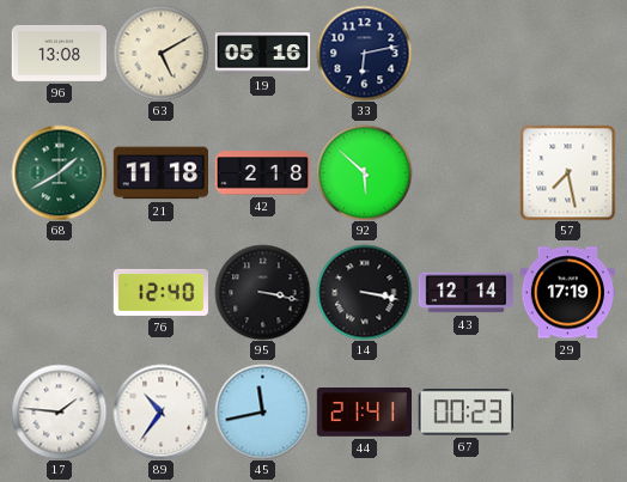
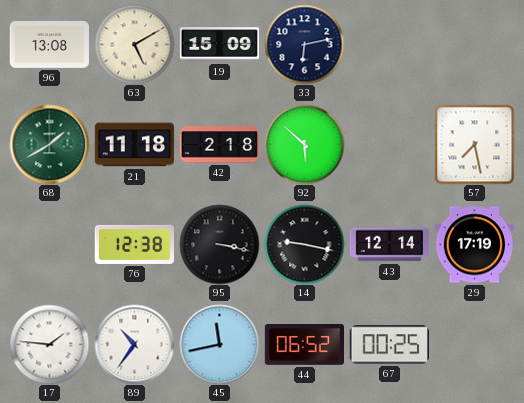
19: 05:16 -> 15:09 (219, 45)
76: 12:40 -> 12:38 (134, 244)
14: 3:17 -> 9:17 (304, 244)
44: 21:41 -> 06:52 (304, 345)
67: 00:23 -> 00:25 (389, 345)
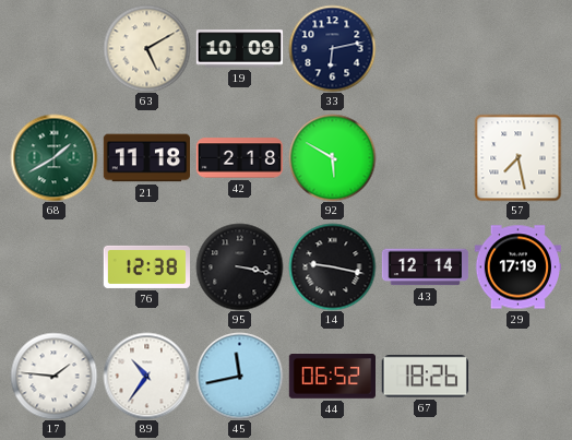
96: 13:08 -> none (49, 44)
19: 15:09 -> 10:09 (239, 49)
92: 5:52 -> 5:50 (332, 157)
67: 00:25 -> 18:26 (425, 377)
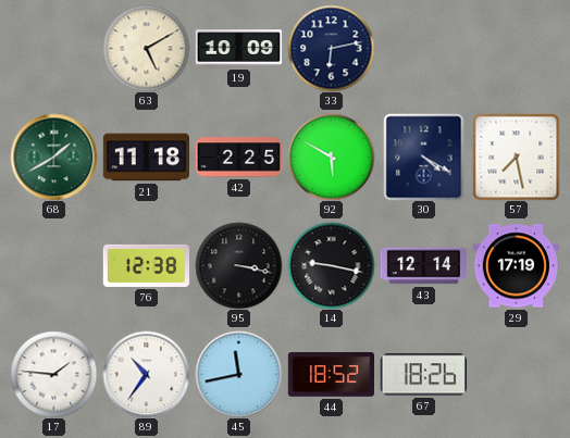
42: 2:18 -> 2:25 (238, 158)
30: none -> 4:20 (424, 157)
44: 06:52 -> 18:52 (331, 375)
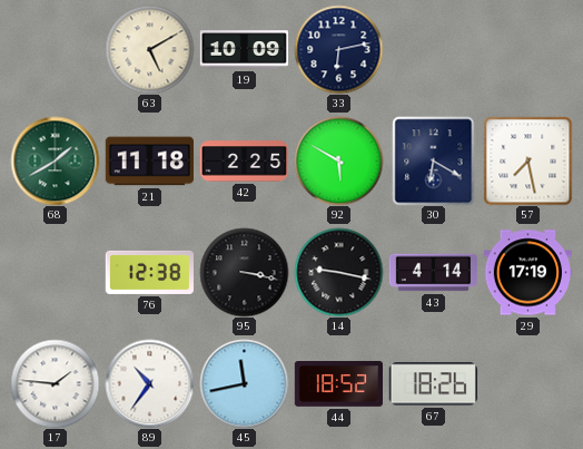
30: 4:20 -> 6:20 (434, 160)
43: 12:14 -> 4:14 (433, 273)
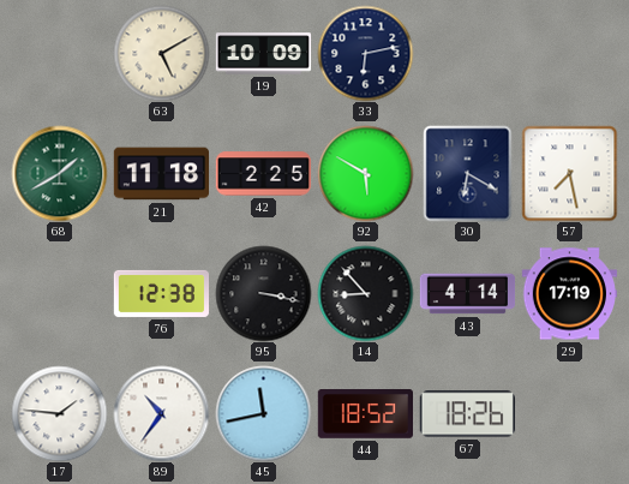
14: 9:17 -> 8:53 (365, 293)
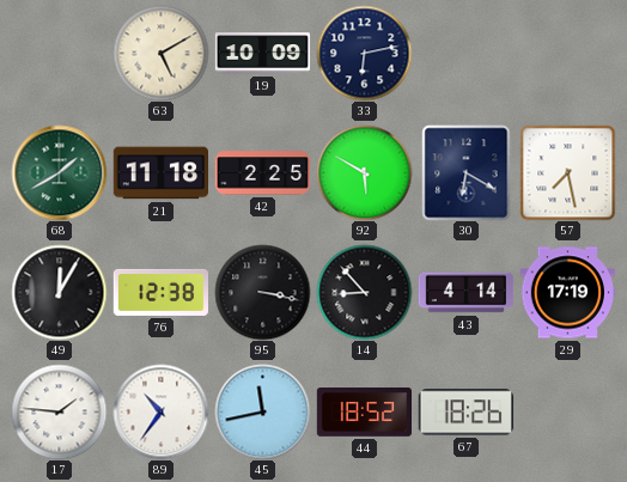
49: none -> 12:05 (59, 292)
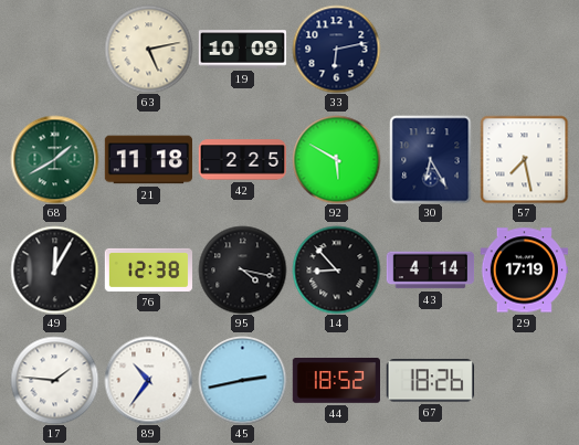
63: 5:10 -> 5:13 (148, 49)
30: 6:20 -> 6:25 (431, 159)
95: 3:17 -> 4:17 (242, 269)
45: 11:43 -> 2:43 (242, 380)
